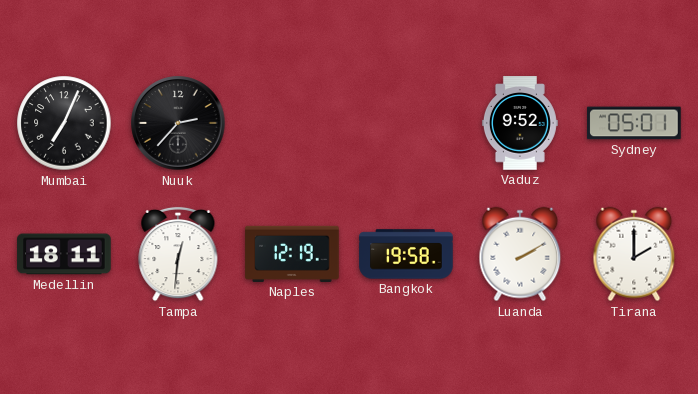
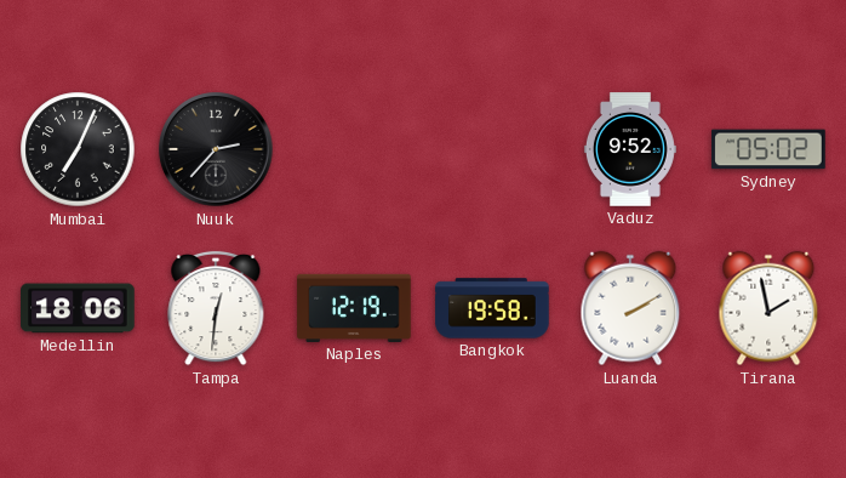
Sydney: 05:01 -> 05:02 (768, 149)
Medellin: 18:11 -> 18:06 (78, 308)
Tirana: 2:00 -> 1:58 (768, 308)
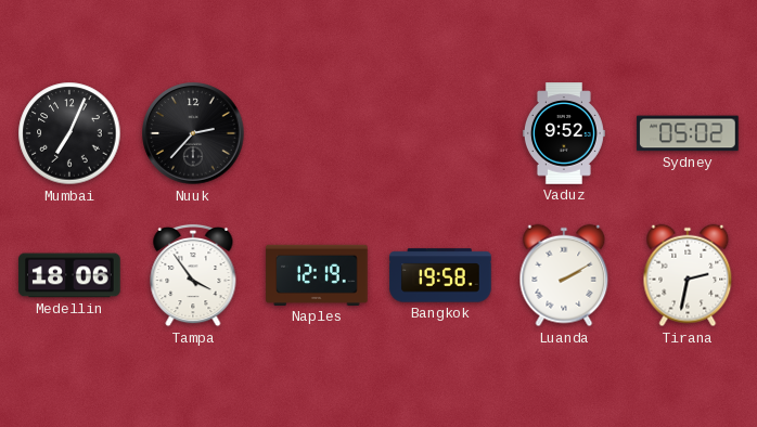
Tampa: 12:31 -> 3:54 (193, 275)
Tirana: 1:58 -> 2:32 (688, 275)
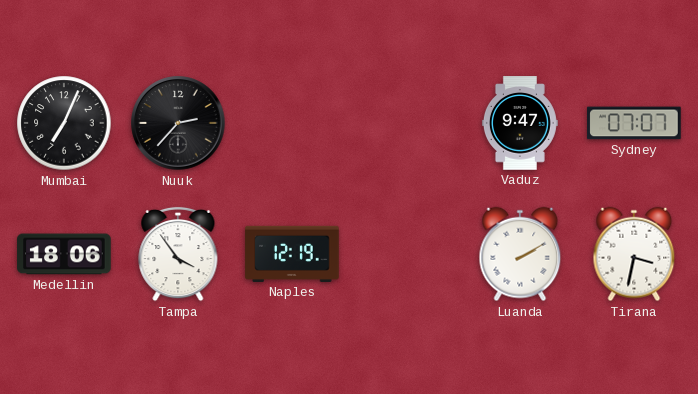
Vaduz: 9:52 -> 9:47 (520, 123)
Sydney: 05:02 -> 07:07 (634, 123)
Bangkok: 19:58 -> none (440, 275)
Tirana: 2:32 -> 3:32 (634, 254)
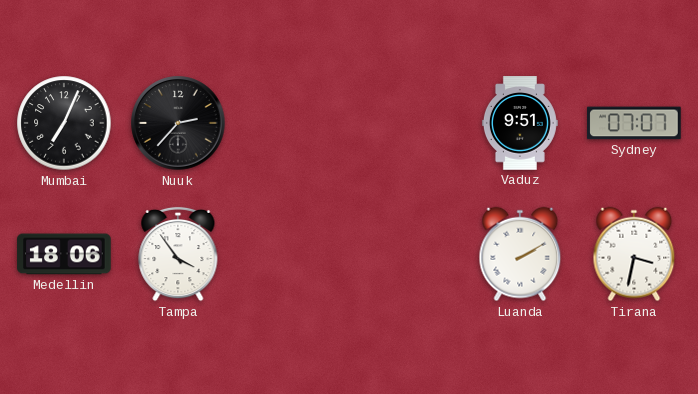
Vaduz: 9:47 -> 9:51 (520, 123)
Naples: 12:19 -> none (292, 254)
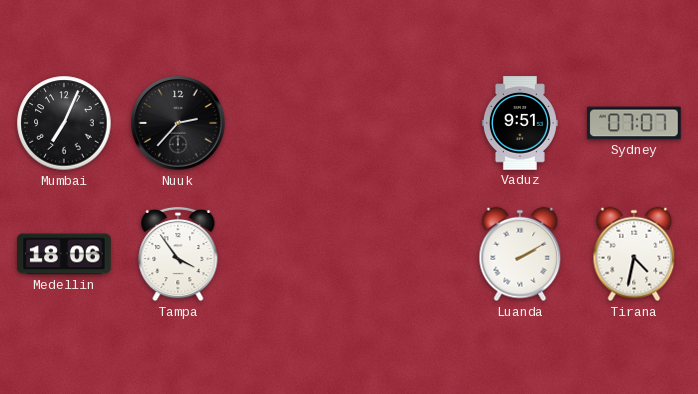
Tirana: 3:32 -> 4:32 (634, 254)
